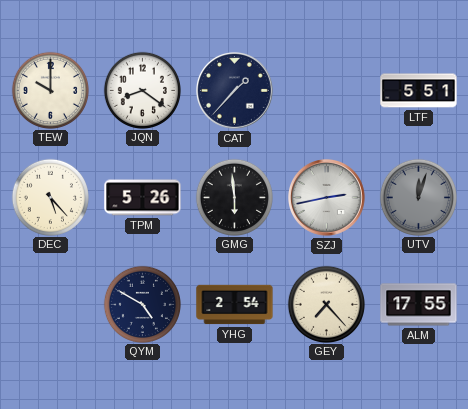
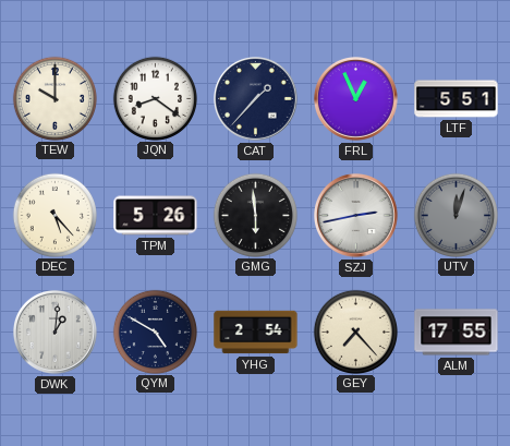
FRL: none -> 12:56 (356, 99)
DWK: none -> 1:01 (56, 333)
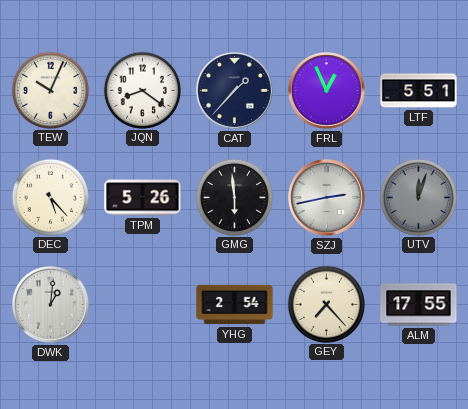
TEW: 10:00 -> 10:04 (50, 90)
QYM: 4:50 -> none (155, 332)
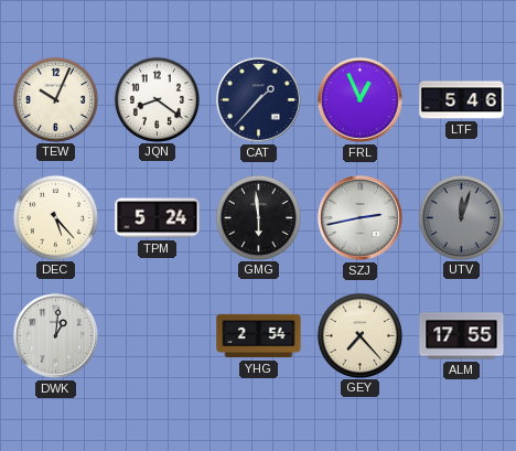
LTF: 5:51 -> 5:46 (462, 100)
TPM: 5:26 -> 5:24 (158, 218)
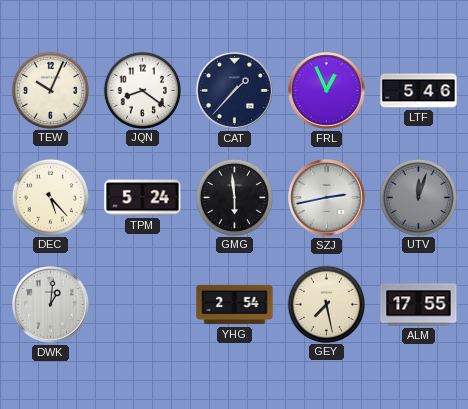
GEY: 7:23 -> 7:28 (326, 304)
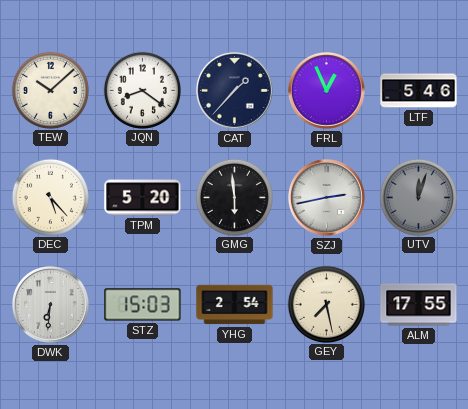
TEW: 10:04 -> 10:08 (50, 90)
TPM: 5:24 -> 5:20 (143, 198)
DWK: 1:01 -> 6:31 (51, 305)
STZ: none -> 15:03 (143, 305)
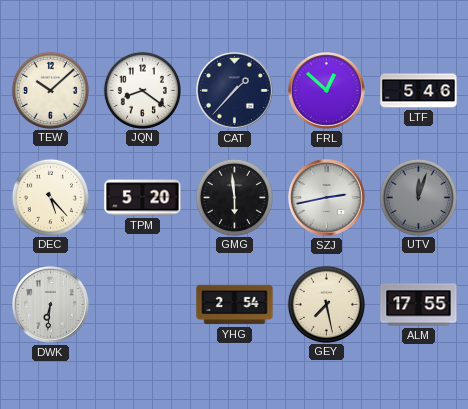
FRL: 12:56 -> 12:52 (327, 91)
STZ: 15:03 -> none (143, 305)
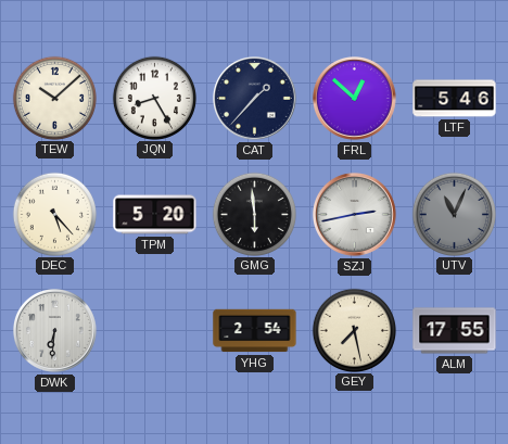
JQN: 8:21 -> 8:25 (154, 98)
UTV: 12:03 -> 11:04 (454, 214)
